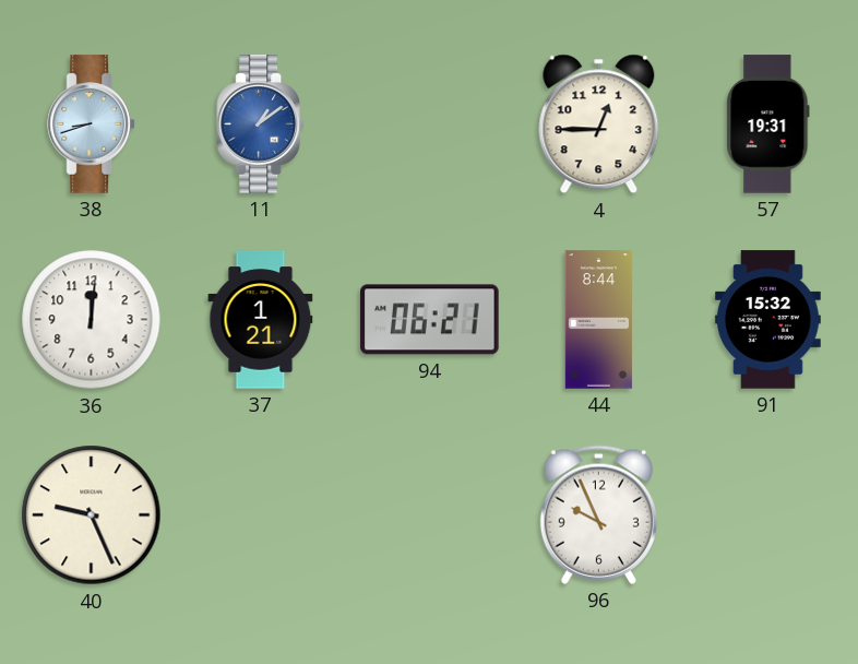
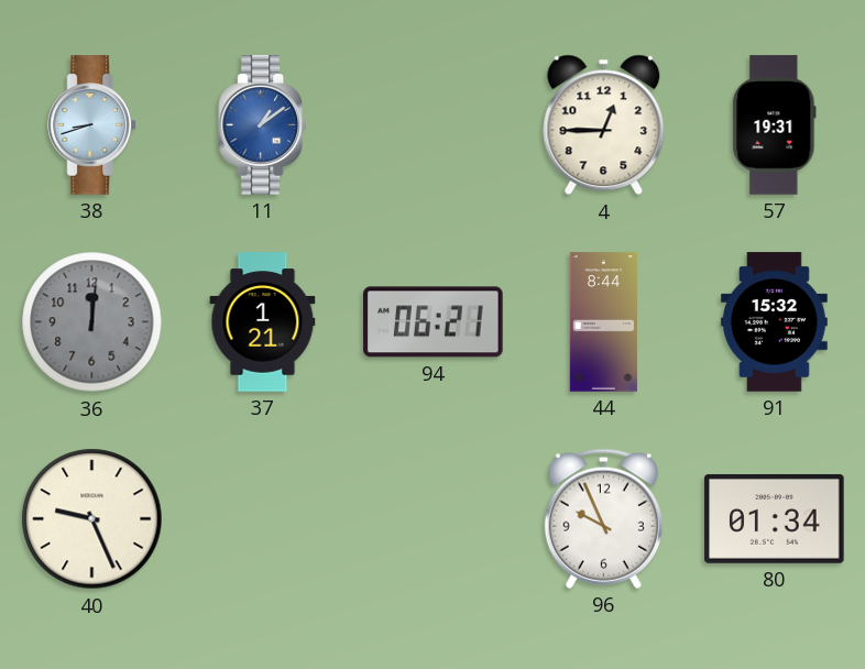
36 dial: white -> grey (92, 322)
80: none -> 01:34 (775, 518)
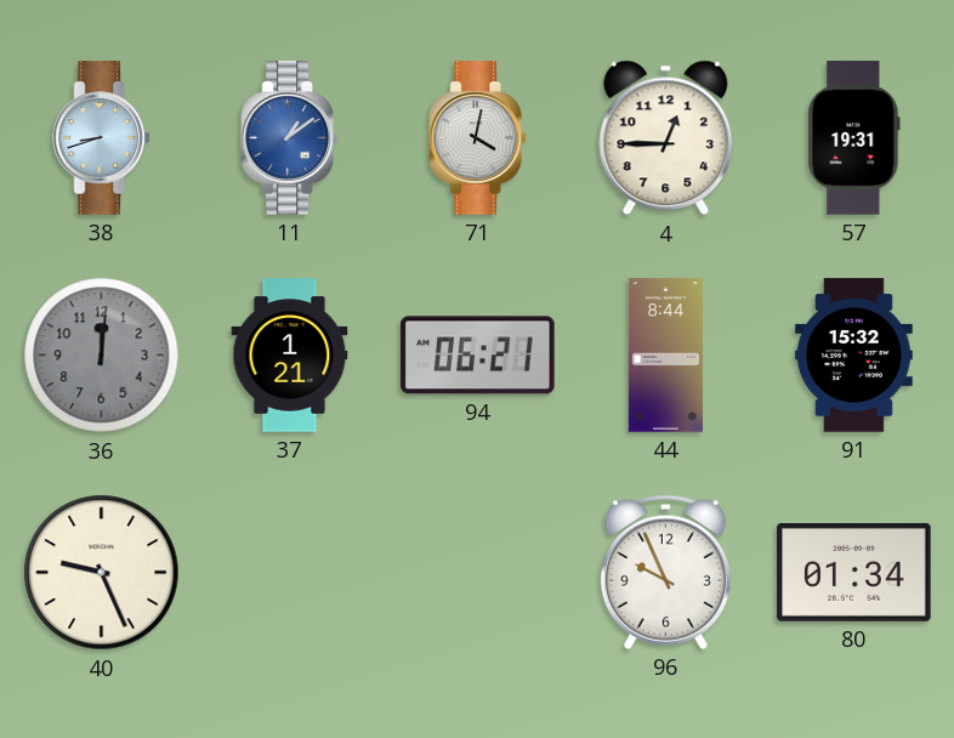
71: none -> 4:02 (477, 138)
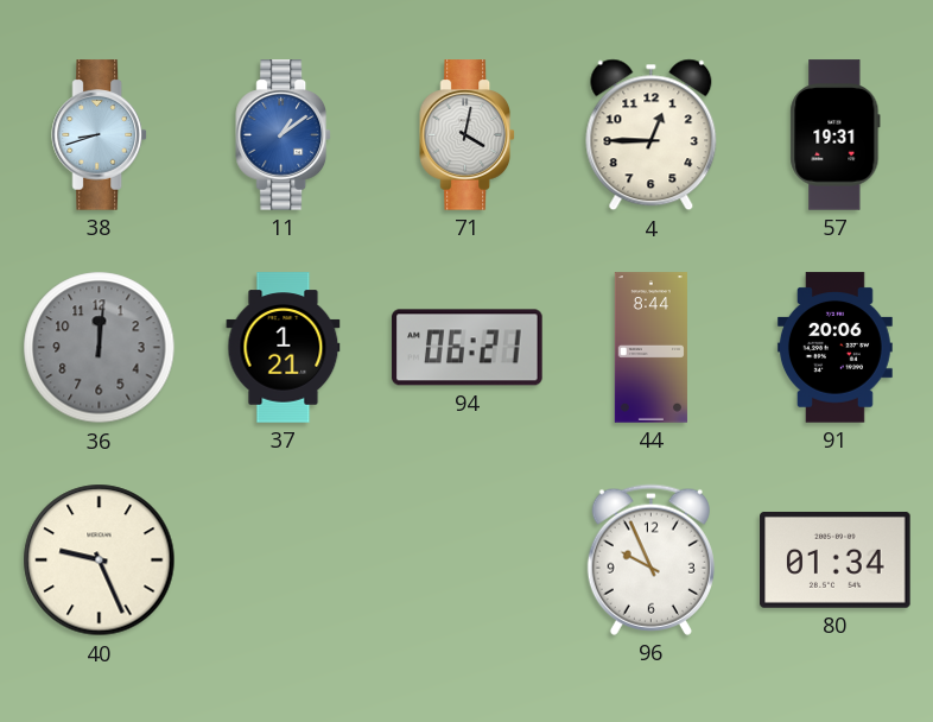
91: 15:32 -> 20:06 (834, 348)
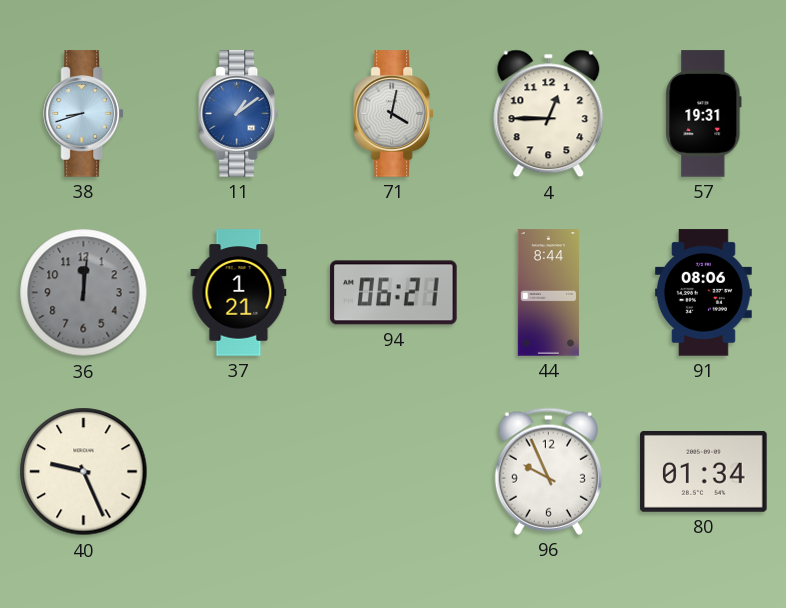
91: 20:06 -> 08:06 (703, 293)
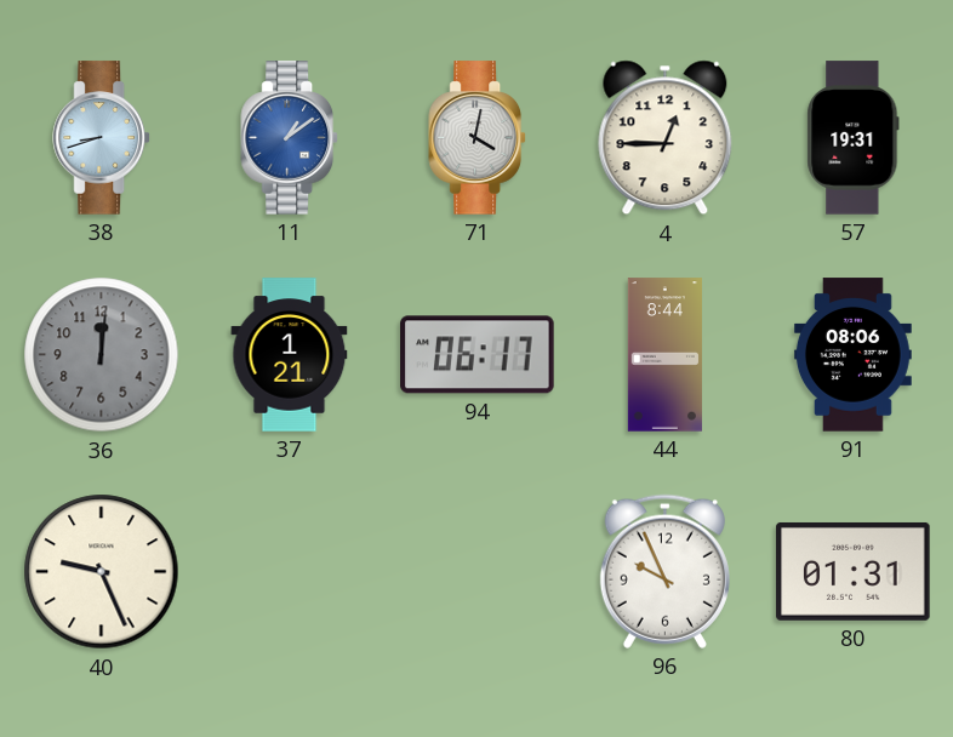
94: 06:21 -> 06:17 (478, 355)
80: 01:34 -> 01:31 (854, 571)
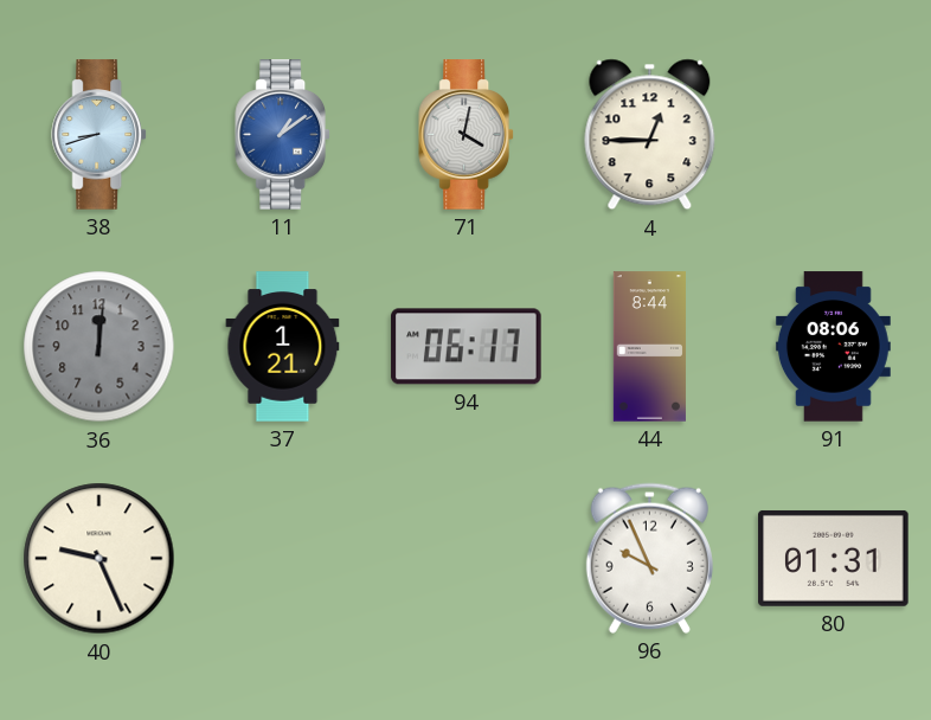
57: 19:31 -> none (854, 138)
